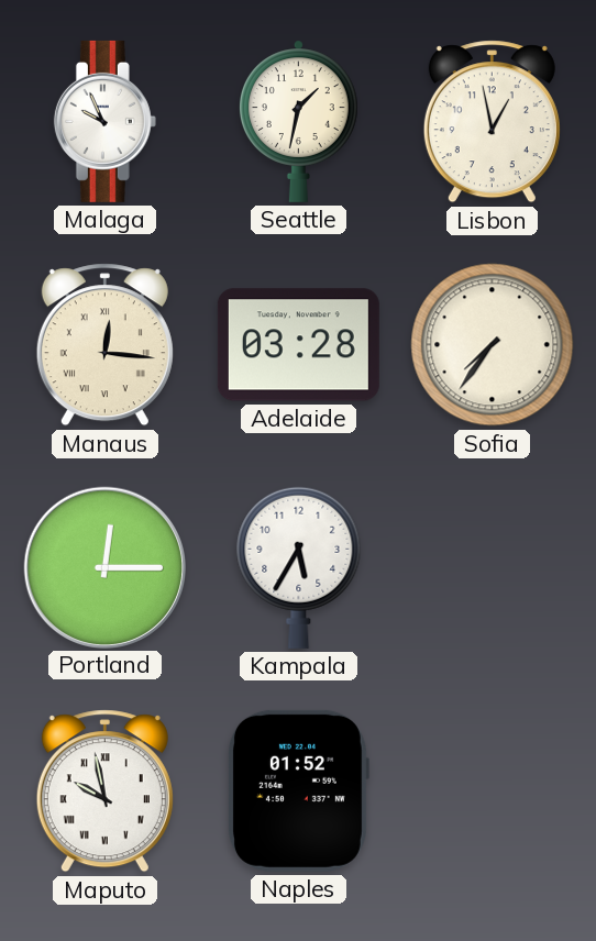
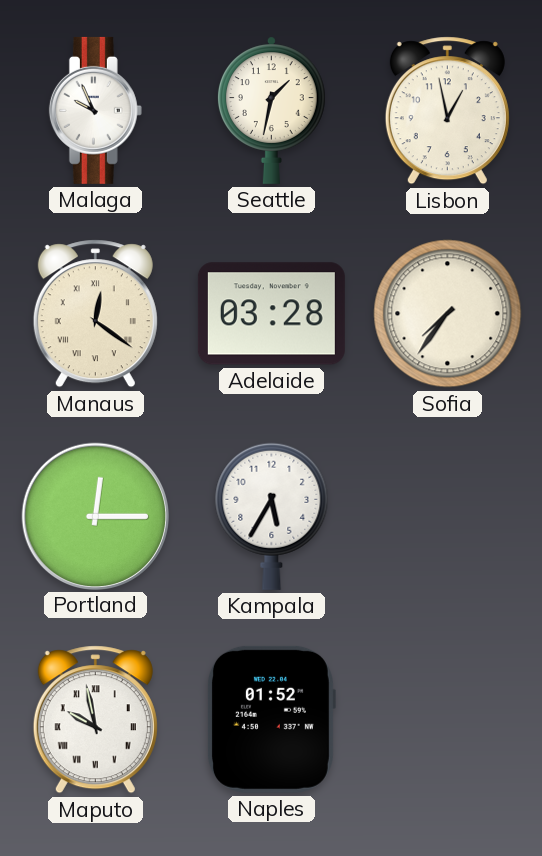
Manaus: 12:16 -> 12:21 (95, 314)
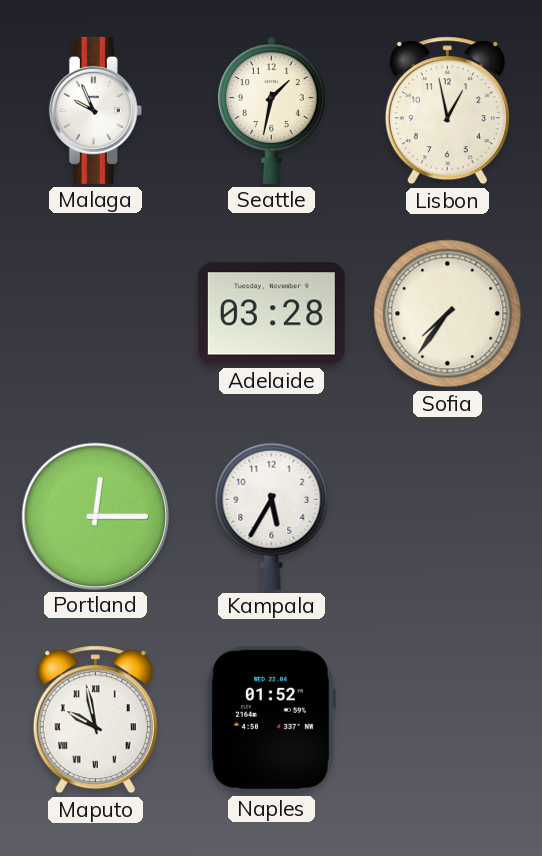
Manaus: 12:21 -> none (95, 314)
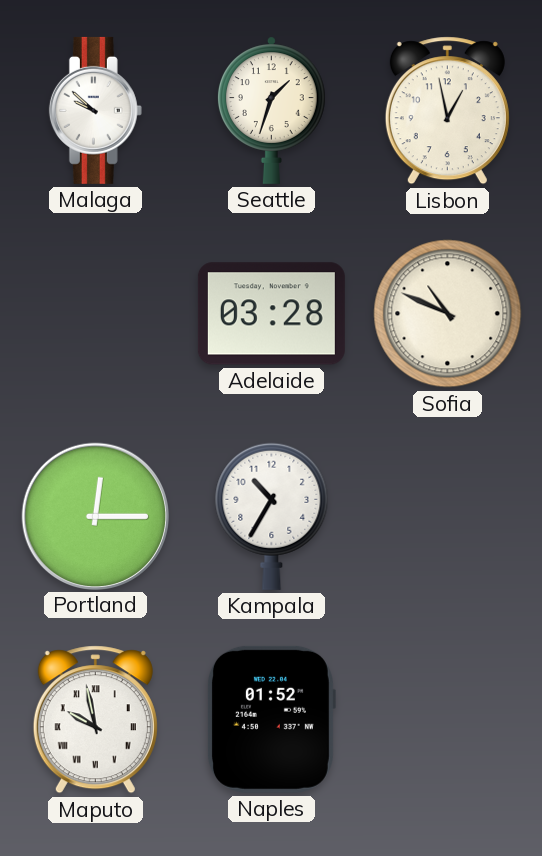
Malaga: 9:56 -> 9:52 (95, 110)
Seattle: 1:32 -> 1:33 (272, 110)
Sofia: 7:36 -> 10:49 (448, 314)
Kampala: 5:35 -> 10:35 (272, 516)
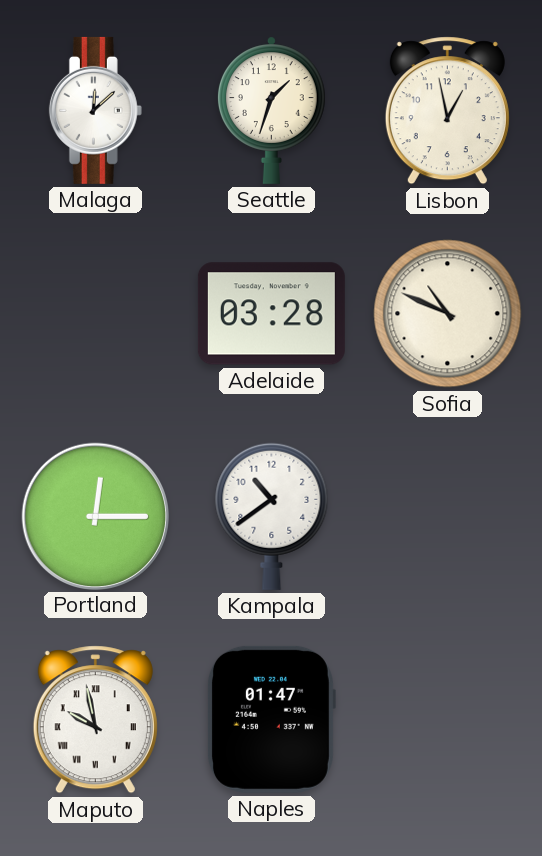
Malaga: 9:52 -> 12:08 (95, 110)
Kampala: 10:35 -> 10:39 (272, 516)
Naples: 01:52 -> 01:47 (271, 719)
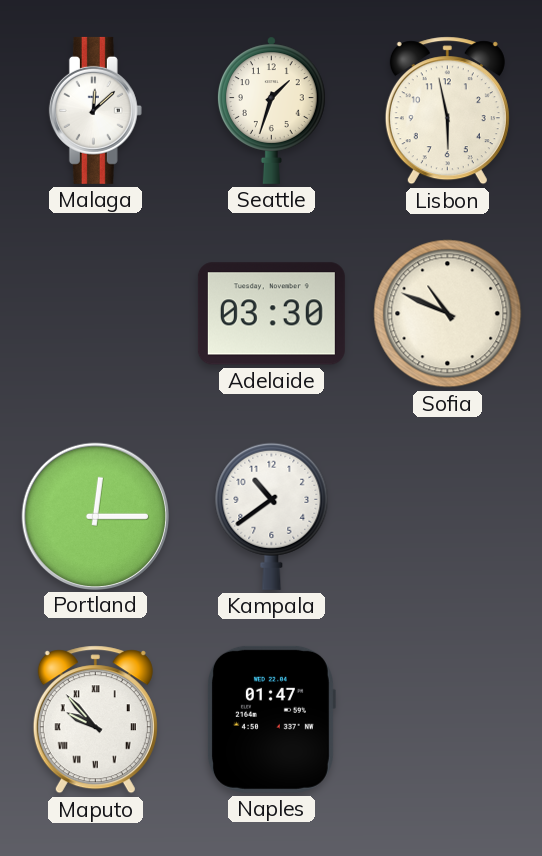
Lisbon: 12:58 -> 5:58 (447, 111)
Adelaide: 03:28 -> 03:30 (271, 314)
Maputo: 9:58 -> 9:53 (95, 720)
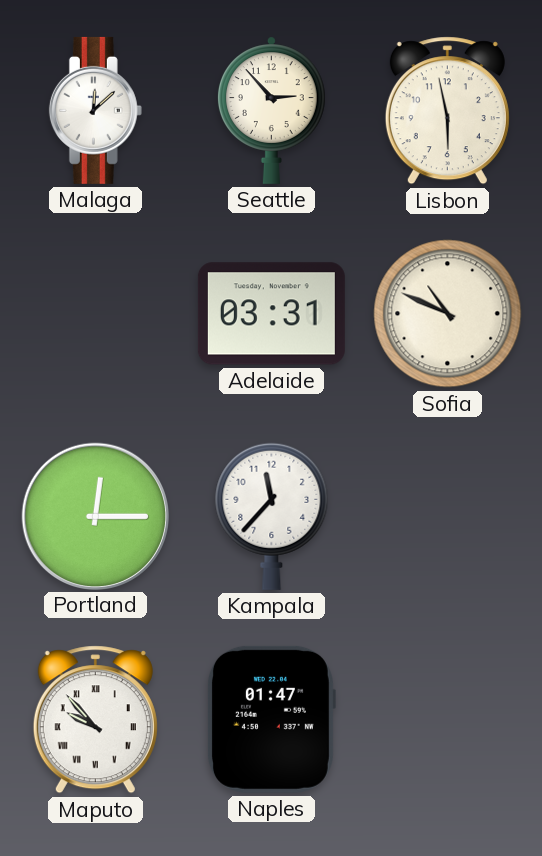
Seattle: 1:33 -> 2:53 (272, 110)
Adelaide: 03:30 -> 03:31 (271, 314)
Kampala: 10:39 -> 11:37 (272, 516)
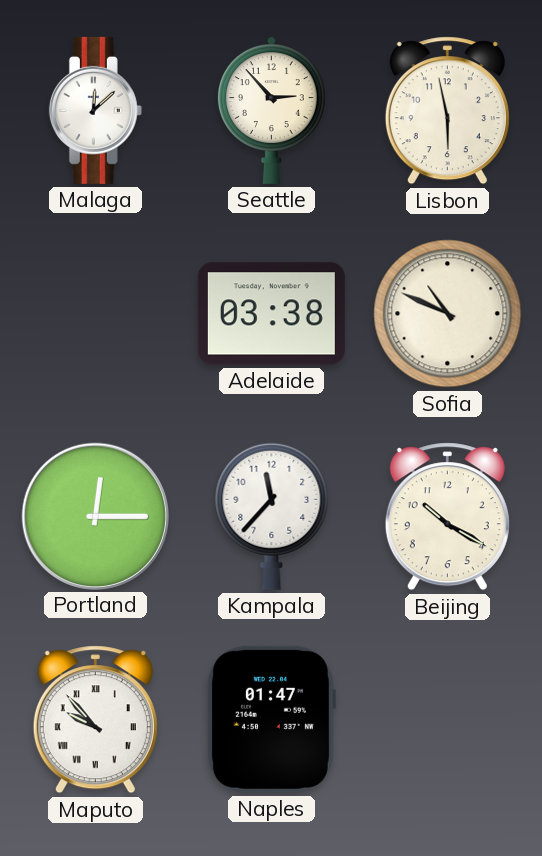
Adelaide: 03:31 -> 03:38 (271, 314)
Beijing: none -> 10:20 (447, 517)
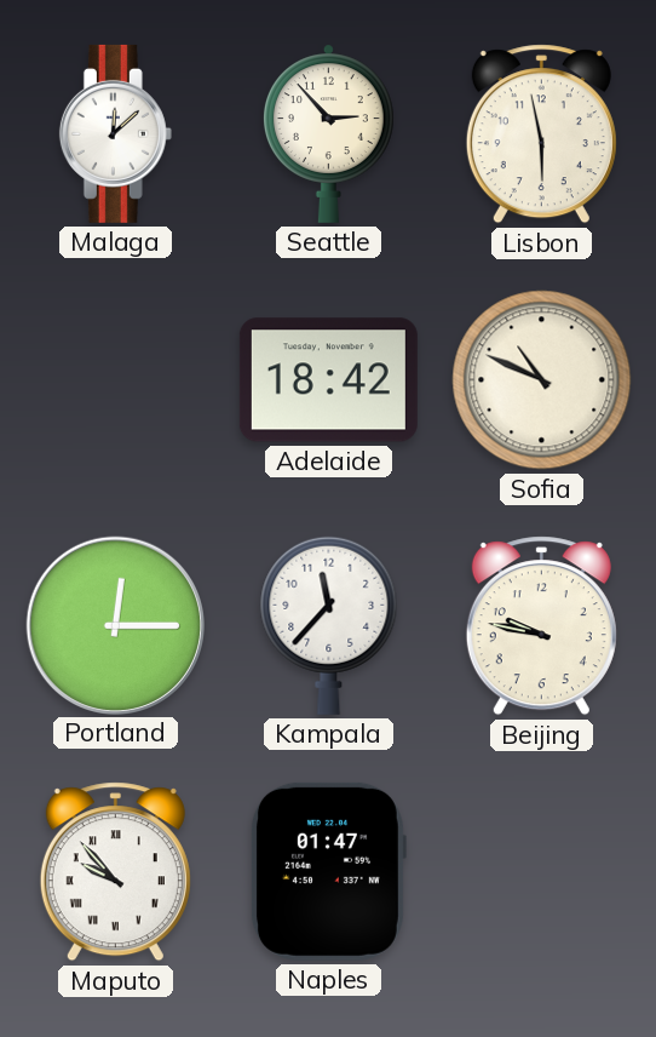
Adelaide: 03:38 -> 18:42 (328, 380)
Beijing: 10:20 -> 9:47 (541, 626)
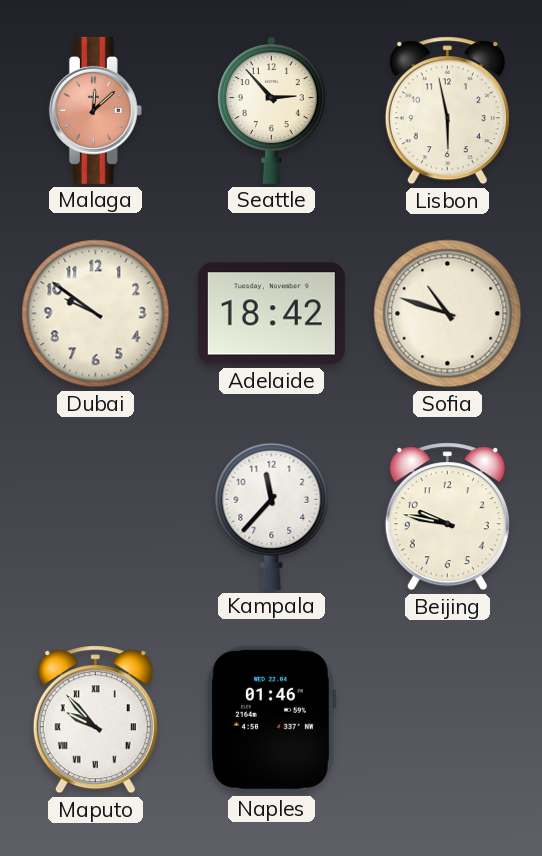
Malaga dial: white -> salmon (95, 110)
Dubai: none -> 9:51 (96, 314)
Sofia: 10:49 -> 10:48 (448, 314)
Portland: 12:15 -> none (115, 625)
Naples: 01:47 -> 01:46 (271, 719)
